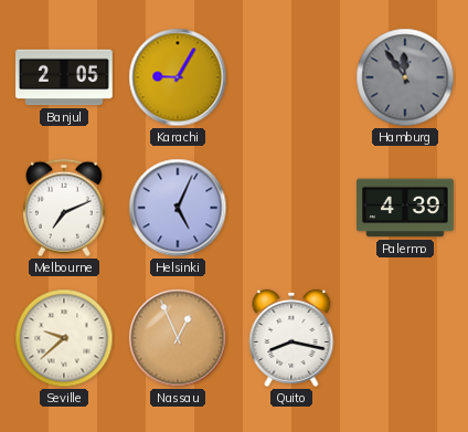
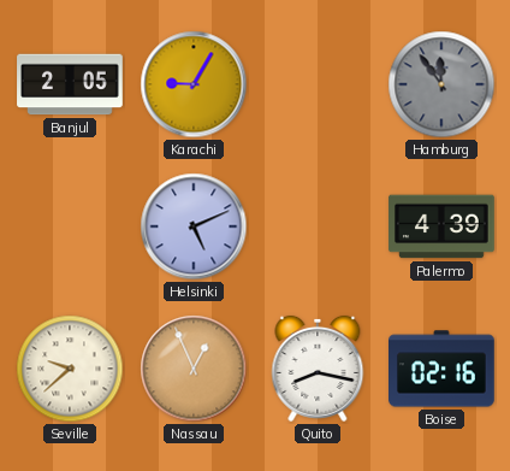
Melbourne: 7:11 -> none (64, 208)
Helsinki: 5:04 -> 5:11 (194, 226)
Boise: none -> 02:16 (443, 369)
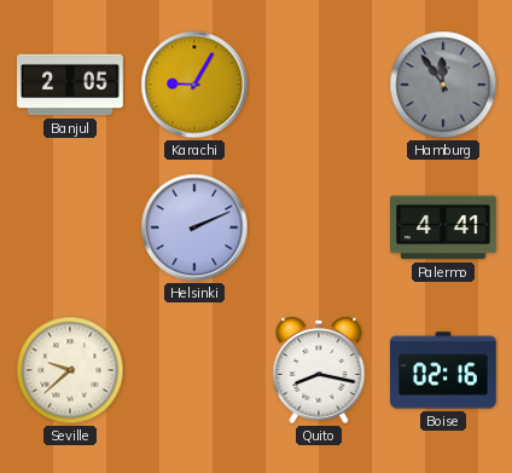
Helsinki: 5:11 -> 2:11 (194, 227)
Palermo: 4:39 -> 4:41 (443, 227)
Nassau: 12:56 -> none (194, 369)
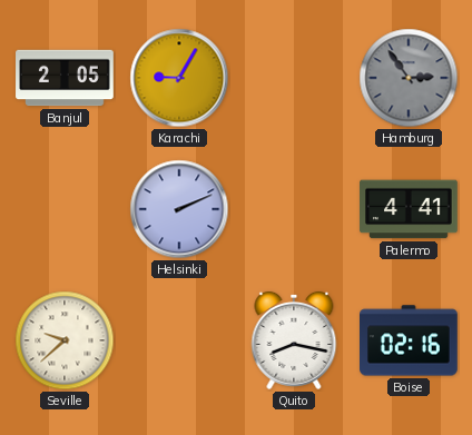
Hamburg: 11:54 -> 2:54 (409, 78)
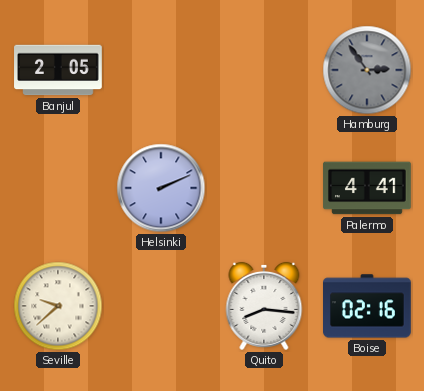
Karachi: 9:05 -> none (179, 78)
Quito: 8:17 -> 8:16 (264, 306)
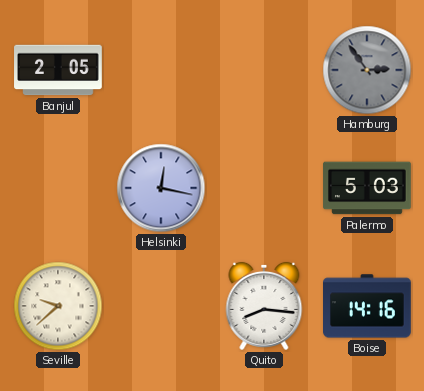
Helsinki: 2:11 -> 12:17 (161, 188)
Palermo: 4:41 -> 5:03 (367, 188)
Boise: 02:16 -> 14:16 (368, 306)
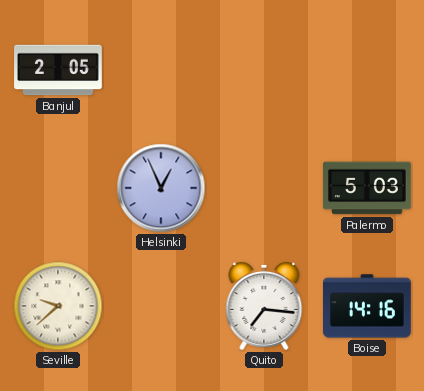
Hamburg: 2:54 -> none (367, 70)
Helsinki: 12:17 -> 12:56 (161, 188)
Quito: 8:16 -> 7:16 (264, 306)
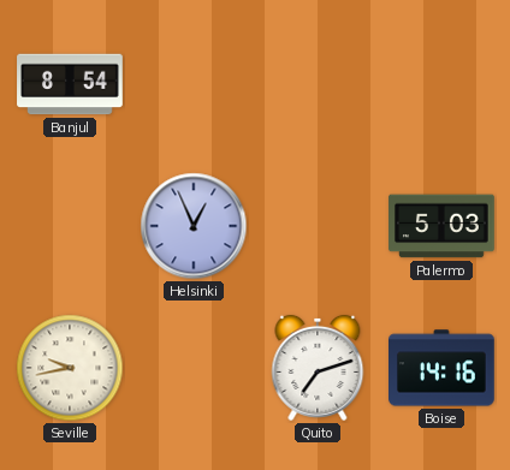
Banjul: 2:05 -> 8:54 (70, 84)
Seville: 9:38 -> 9:43 (70, 368)
Quito: 7:16 -> 7:12 (318, 368)
